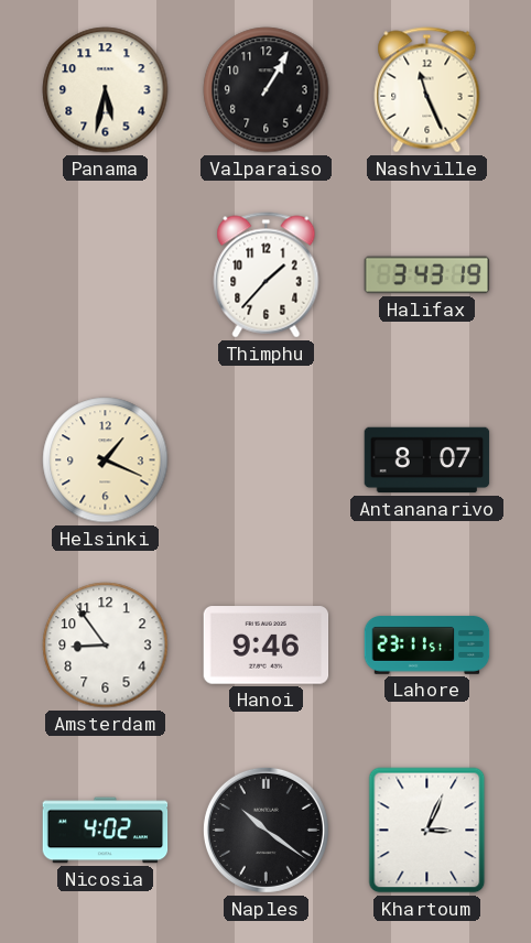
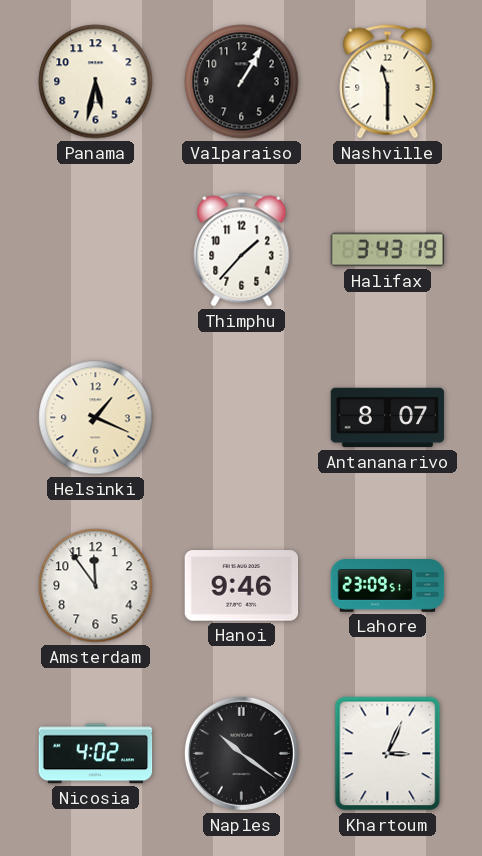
Nashville: 11:26 -> 11:30 (388, 82)
Amsterdam: 8:54 -> 11:54 (96, 586)
Lahore: 23:11 -> 23:09 (388, 586)
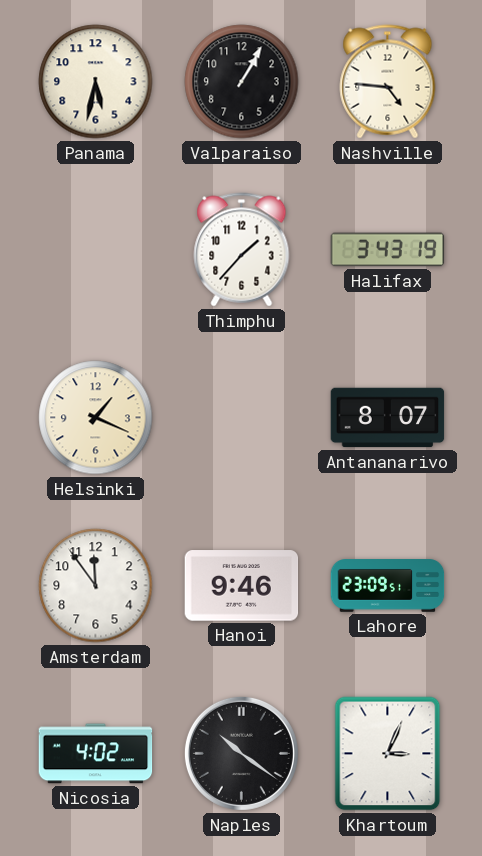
Nashville: 11:30 -> 4:46 (388, 82)
